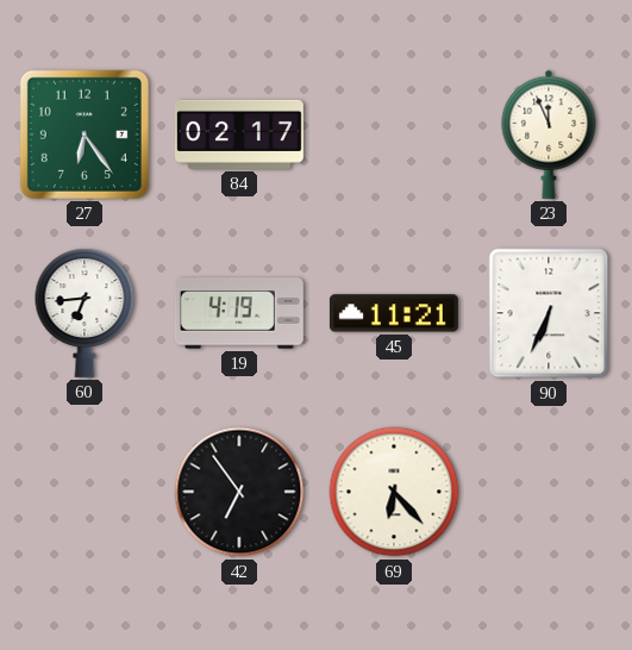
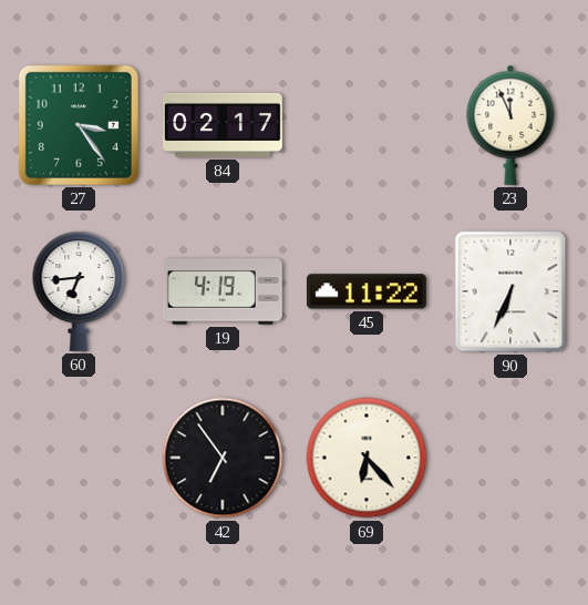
27: 6:24 -> 3:24 (79, 125)
45: 11:21 -> 11:22 (367, 291)
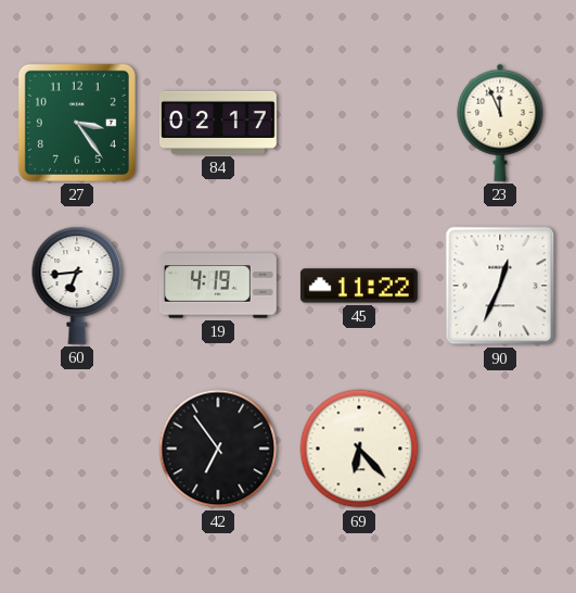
90: 6:34 -> 12:34 (500, 286)
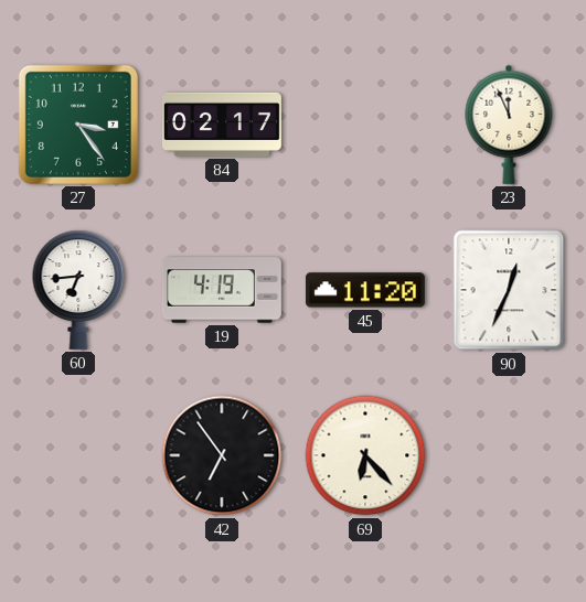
45: 11:22 -> 11:20 (365, 290)
